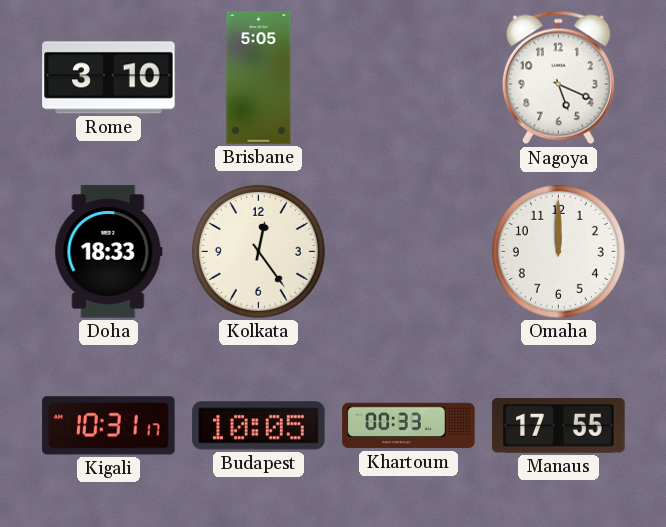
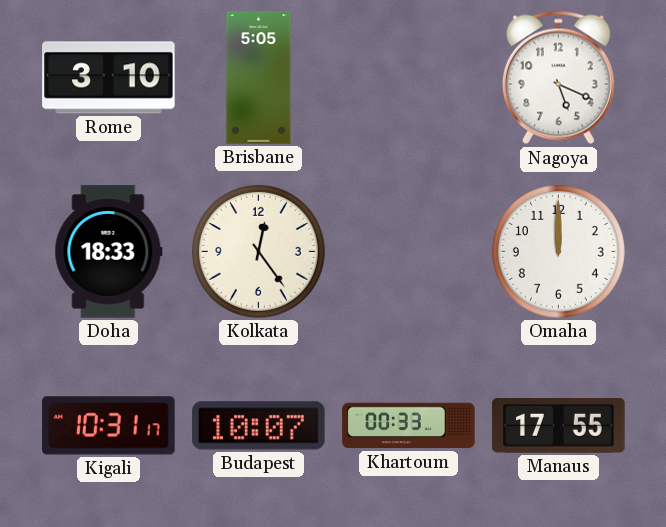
Budapest: 10:05 -> 10:07 (259, 426)
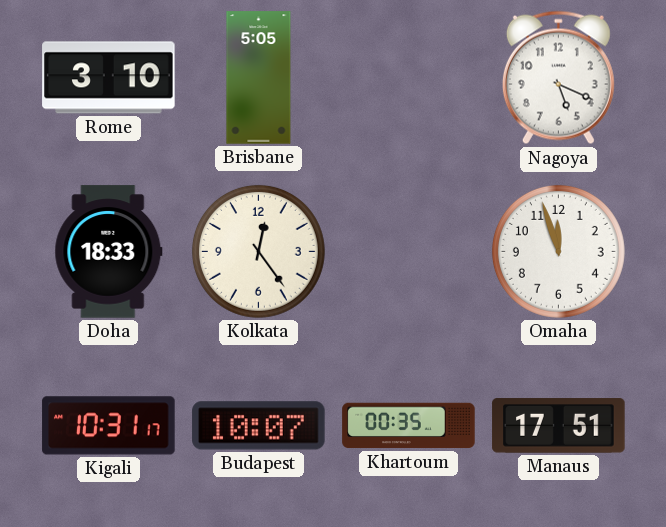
Omaha: 12:00 -> 11:57 (558, 251)
Khartoum: 00:33 -> 00:35 (409, 426)
Manaus: 17:55 -> 17:51 (559, 426)
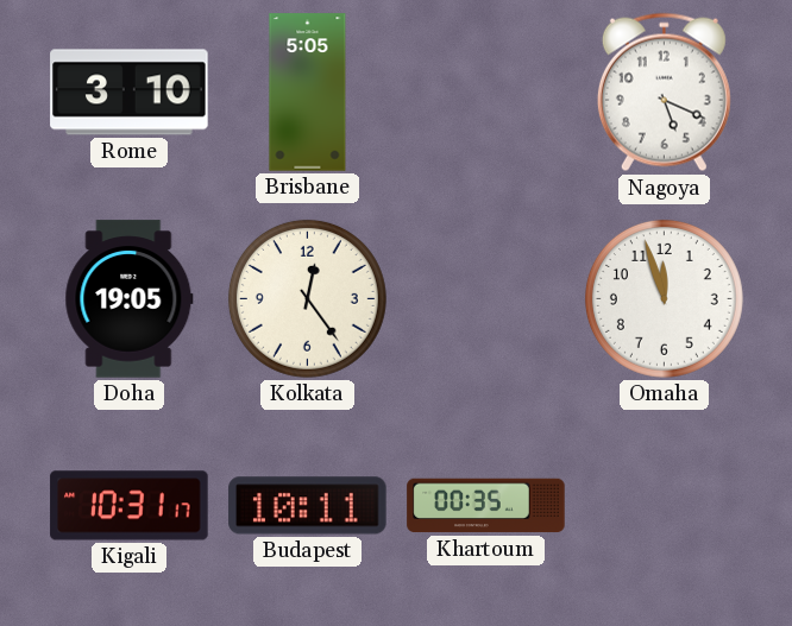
Doha: 18:33 -> 19:05 (130, 299)
Budapest: 10:07 -> 10:11 (308, 506)
Manaus: 17:51 -> none (559, 426)
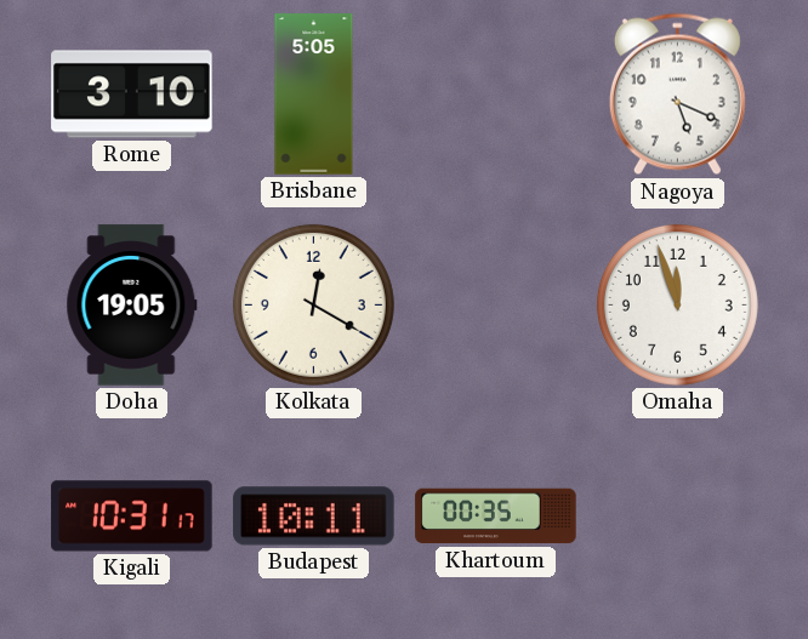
Kolkata: 12:24 -> 12:20 (313, 304)
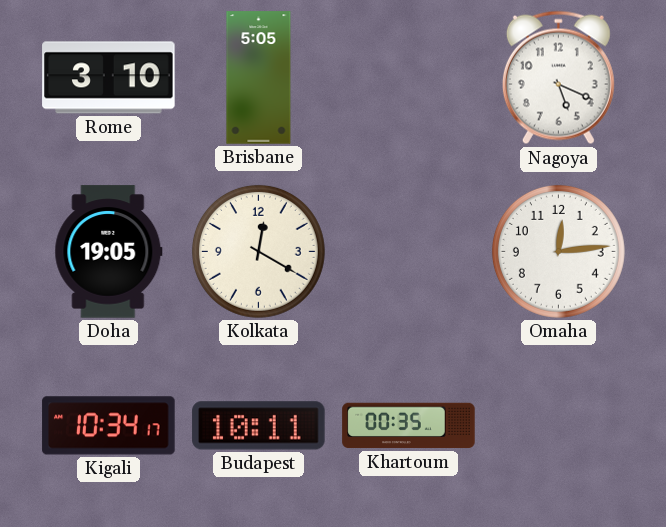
Omaha: 11:57 -> 12:14 (558, 251)
Kigali: 10:31 -> 10:34 (109, 426)
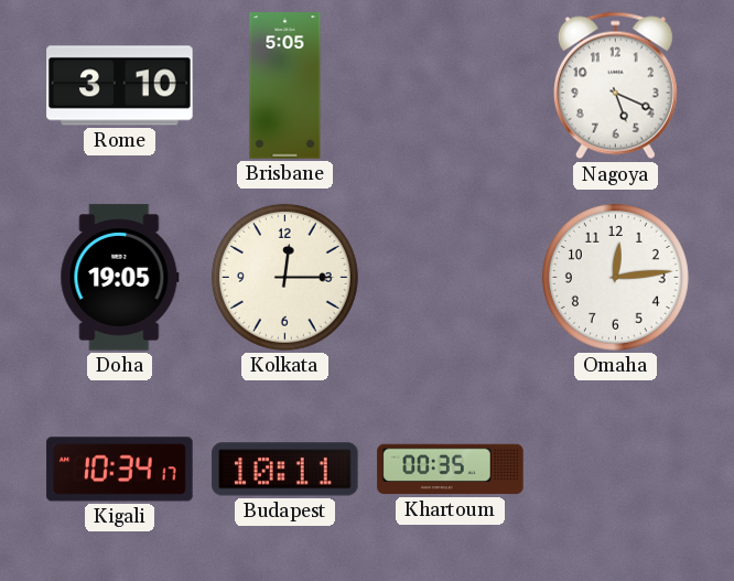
Kolkata: 12:20 -> 12:15 (284, 277)
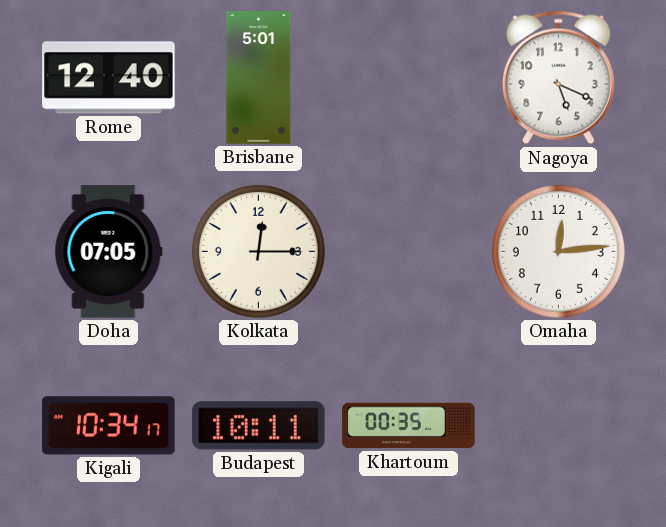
Rome: 3:10 -> 12:40 (109, 78)
Brisbane: 5:05 -> 5:01 (259, 78)
Doha: 19:05 -> 07:05 (109, 252)
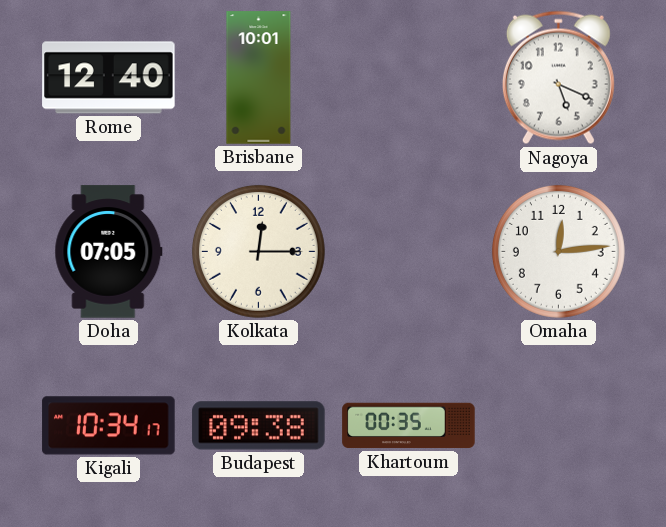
Brisbane: 5:01 -> 10:01 (259, 78)
Budapest: 10:11 -> 09:38 (259, 426)
